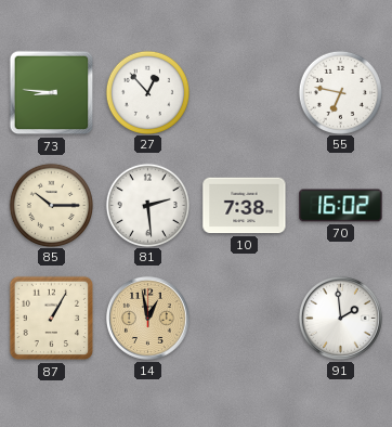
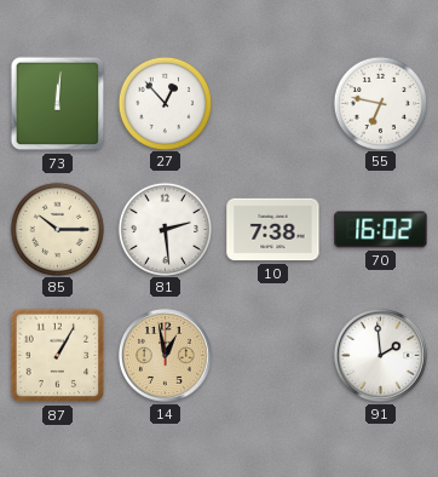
73: 8:46 -> 12:01 (58, 104)
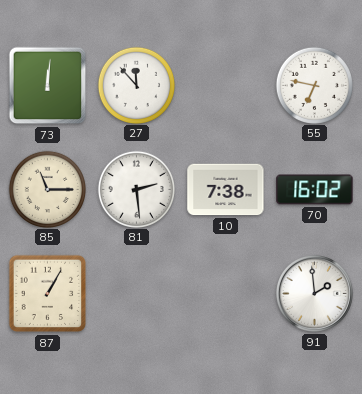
27: 12:53 -> 11:53 (136, 85)
85: 10:15 -> 11:15 (47, 189)
14: 12:58 -> none (165, 355)
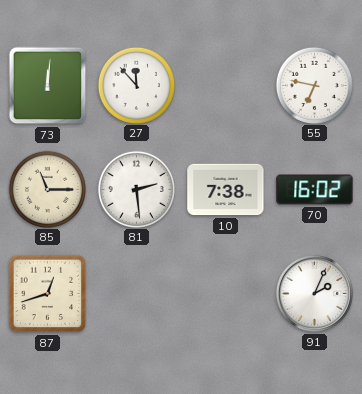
87: 1:05 -> 12:42 (48, 294)
91: 1:59 -> 2:04 (314, 293)
